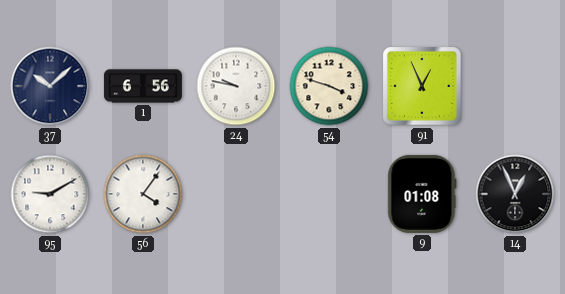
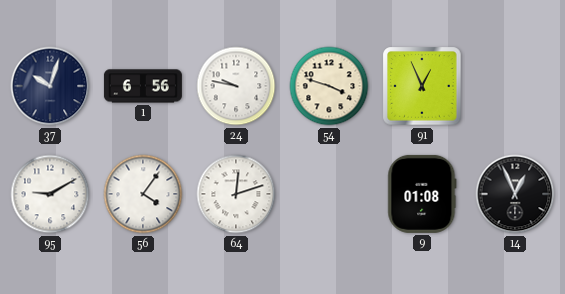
37: 10:08 -> 10:03 (50, 86)
64: none -> 12:12 (236, 194)
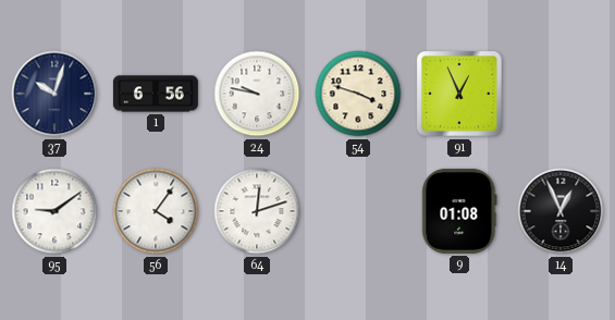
95: 9:10 -> 9:09 (54, 211)
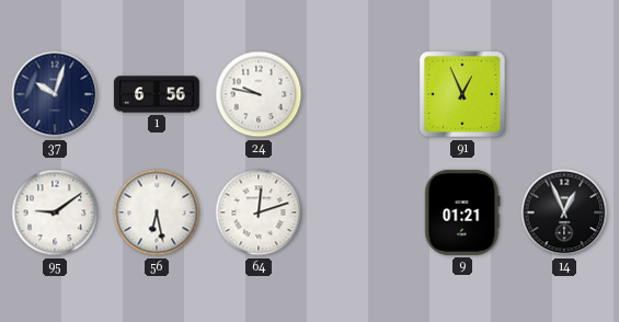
54: 3:48 -> none (358, 94)
56: 4:06 -> 6:28 (157, 212)
9: 01:08 -> 01:21 (462, 212)
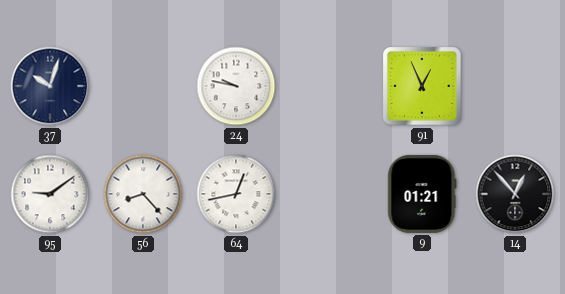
1: 6:56 -> none (157, 94)
56: 6:28 -> 8:23 (143, 194)
64: 12:12 -> 12:43 (236, 194)
14: 12:56 -> 12:53 (515, 194)
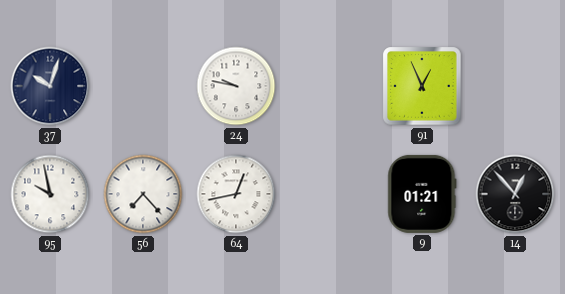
95: 9:09 -> 9:58 (50, 194)
56: 8:23 -> 7:23 (143, 194)
